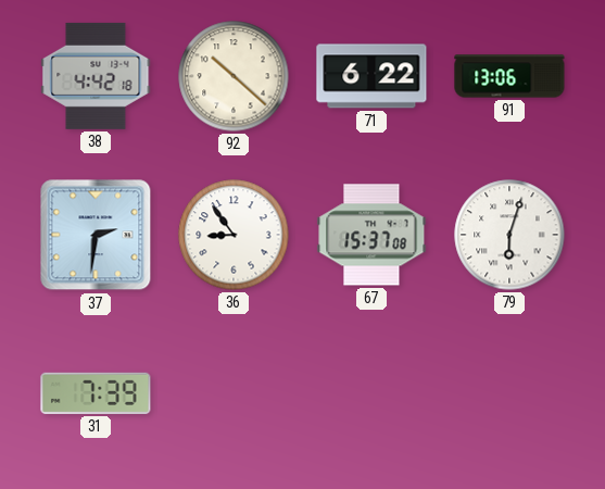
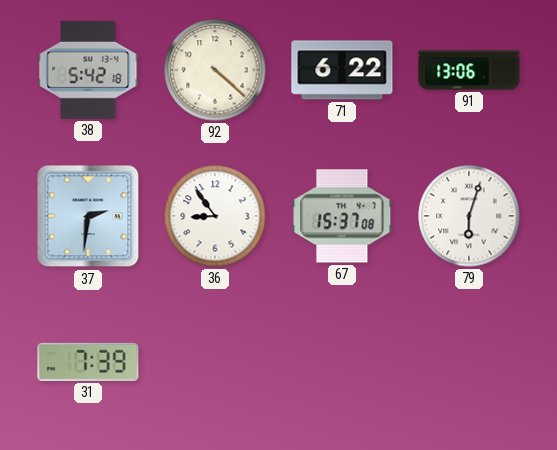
38: 4:42 -> 5:42 (88, 70)
92: 10:22 -> 4:22 (215, 70)
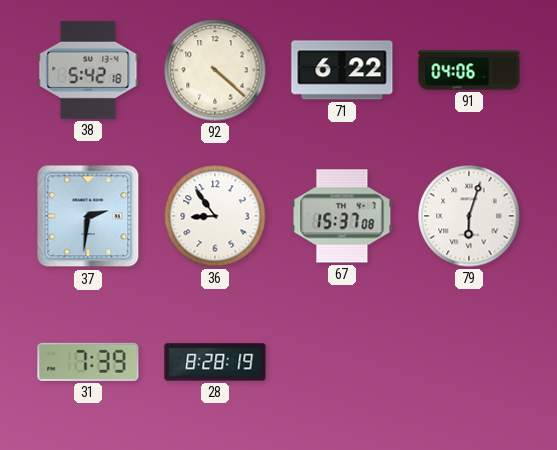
91: 13:06 -> 04:06 (469, 70)
28: none -> 8:28 (215, 362)
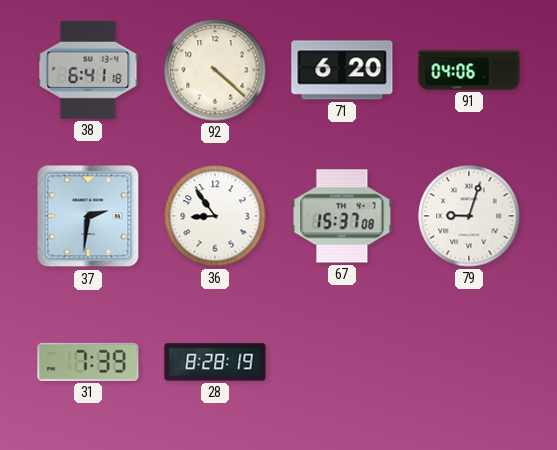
38: 5:42 -> 6:41 (88, 70)
71: 6:22 -> 6:20 (342, 70)
79: 6:03 -> 9:03 (469, 216)
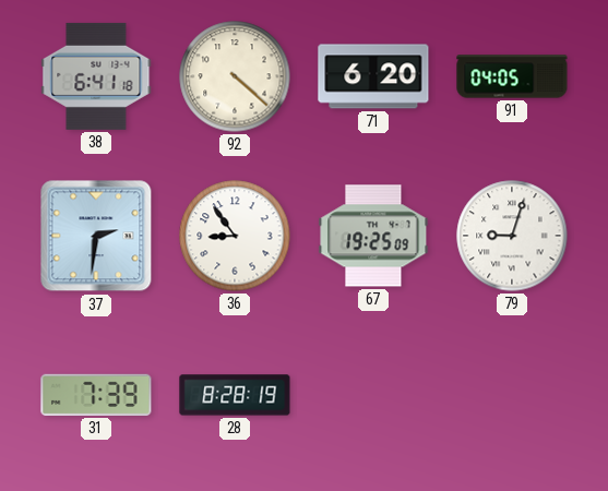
91: 04:06 -> 04:05 (512, 76)
67: 15:37 -> 19:25 (373, 236)
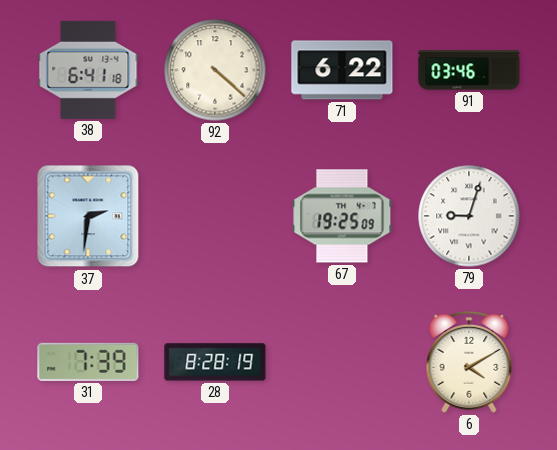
71: 6:20 -> 6:22 (342, 70)
91: 04:05 -> 03:46 (469, 70)
36: 8:54 -> none (235, 236)
6: none -> 4:10 (469, 362)
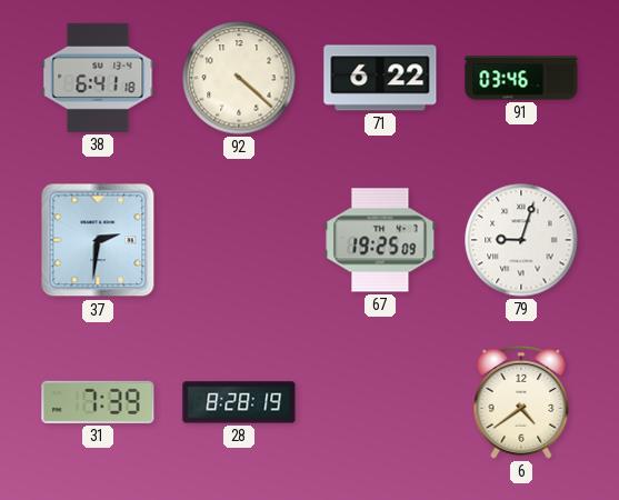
6: 4:10 -> 4:39 (521, 402)
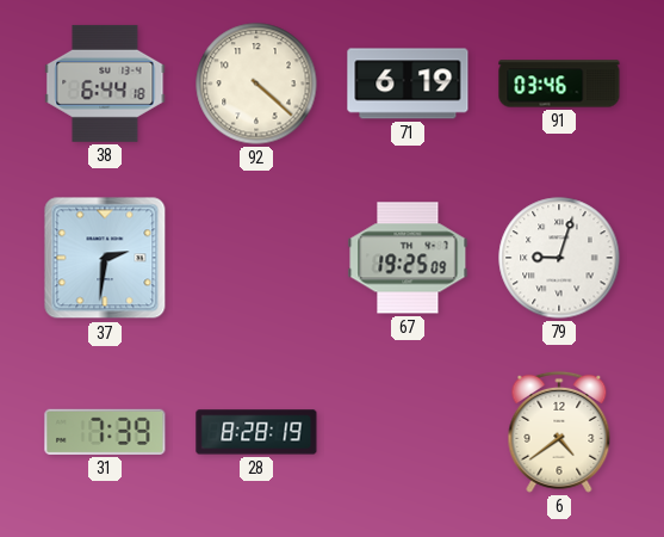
38: 6:41 -> 6:44 (105, 84)
71: 6:22 -> 6:19 (408, 84)
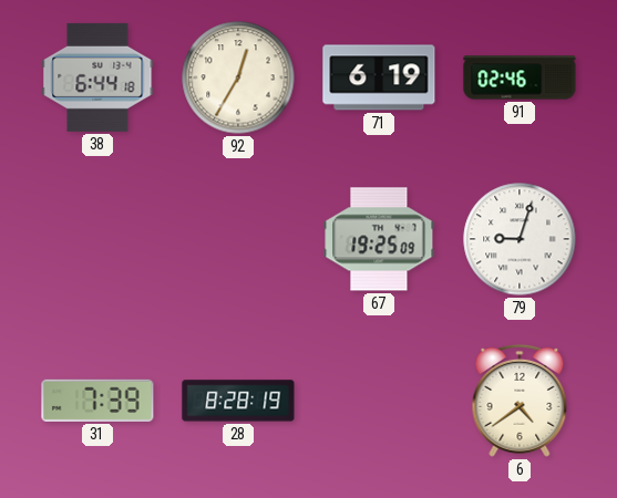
92: 4:22 -> 12:35 (238, 77)
91: 03:46 -> 02:46 (520, 77)
37: 2:31 -> none (105, 258)
